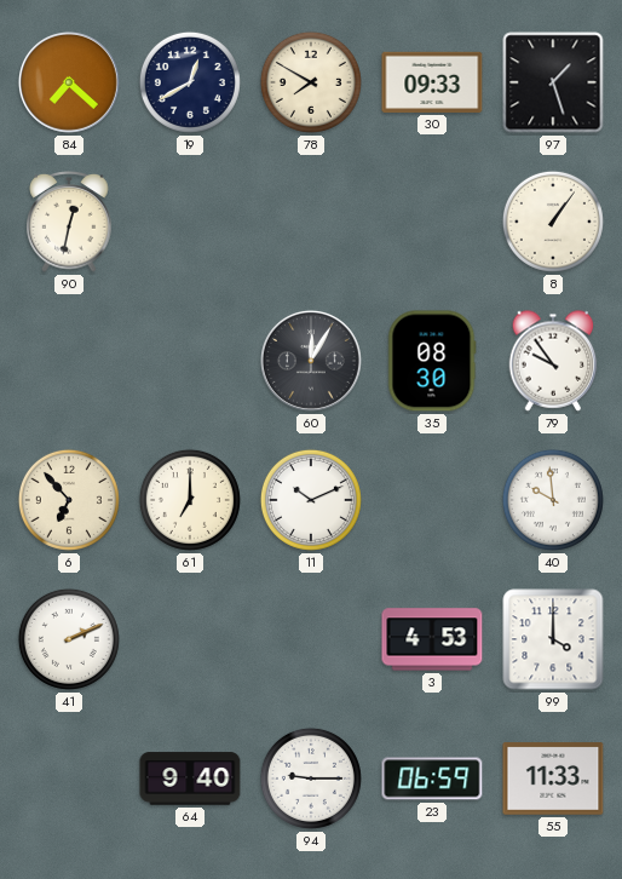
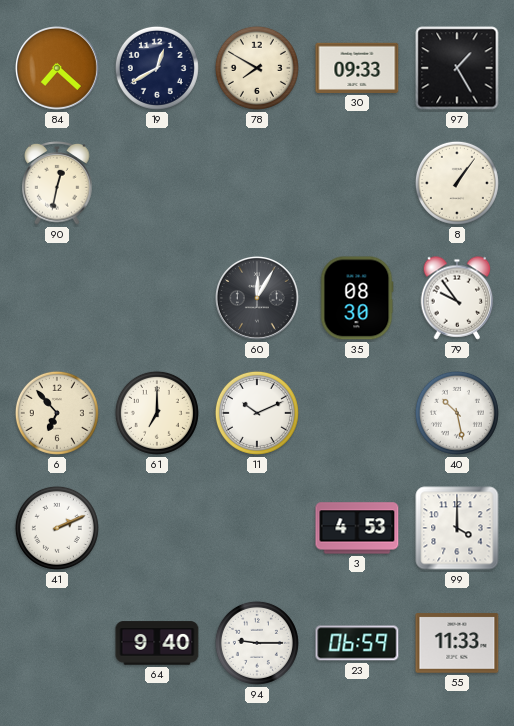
97: 1:27 -> 1:25 (457, 68)
40: 9:59 -> 10:28 (457, 413)
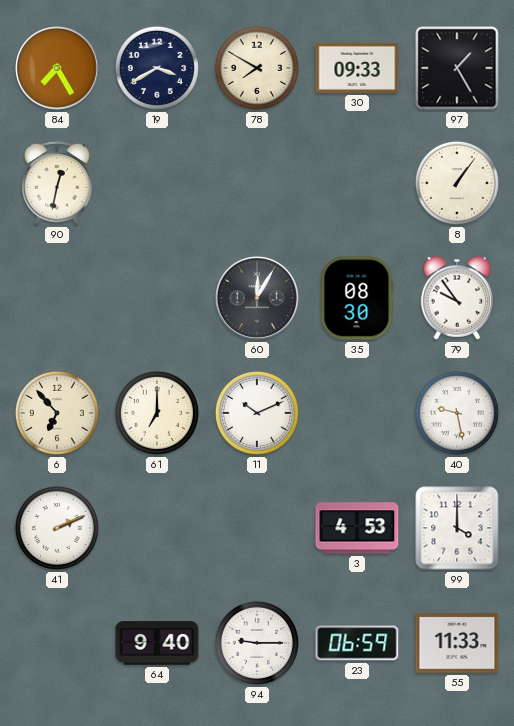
84: 7:22 -> 7:25 (57, 68)
19: 12:40 -> 3:40 (157, 68)
40: 10:28 -> 9:28 (457, 413)
